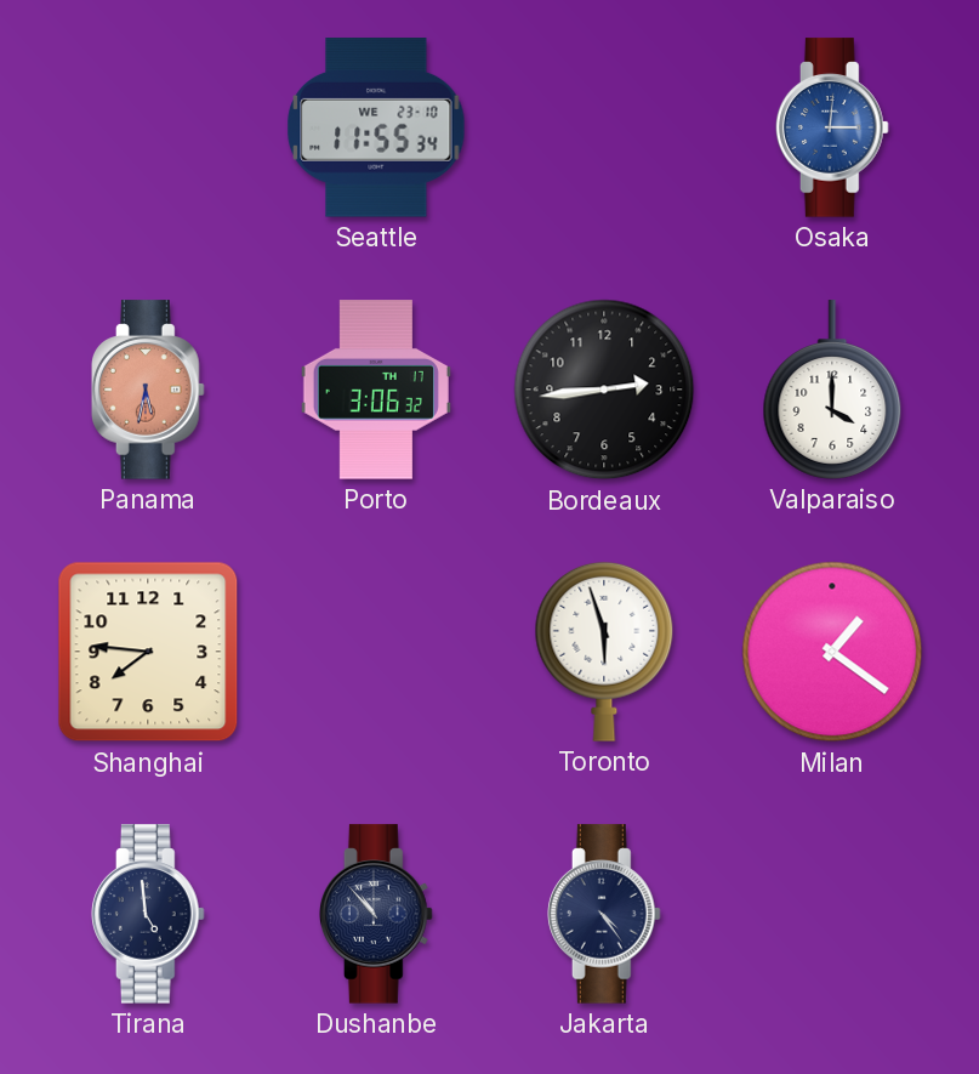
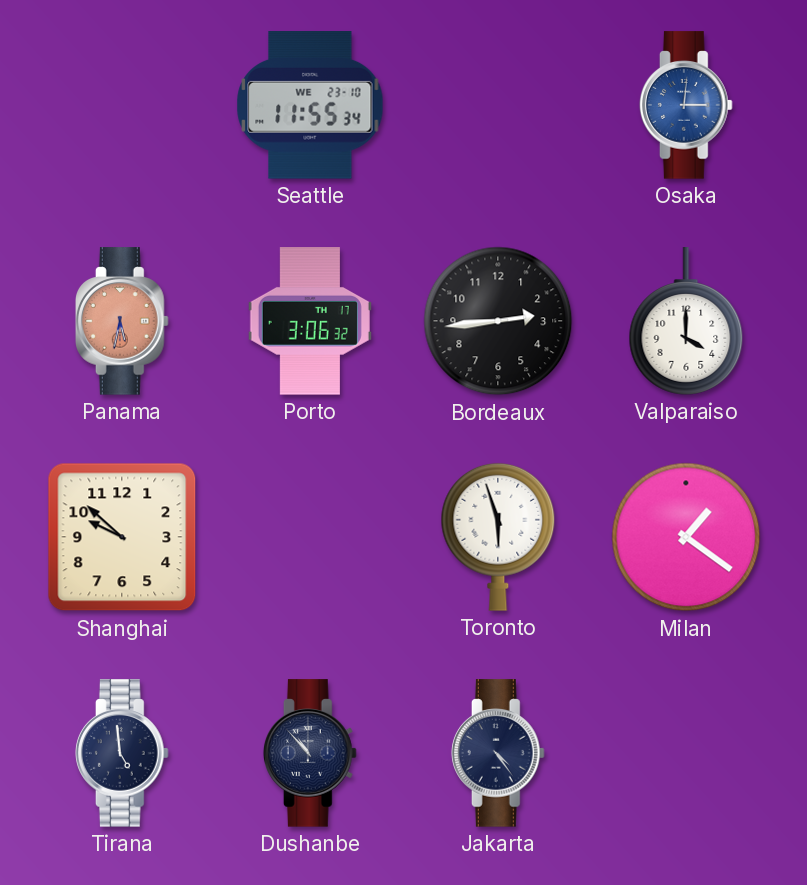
Shanghai: 7:46 -> 9:52 (122, 537)
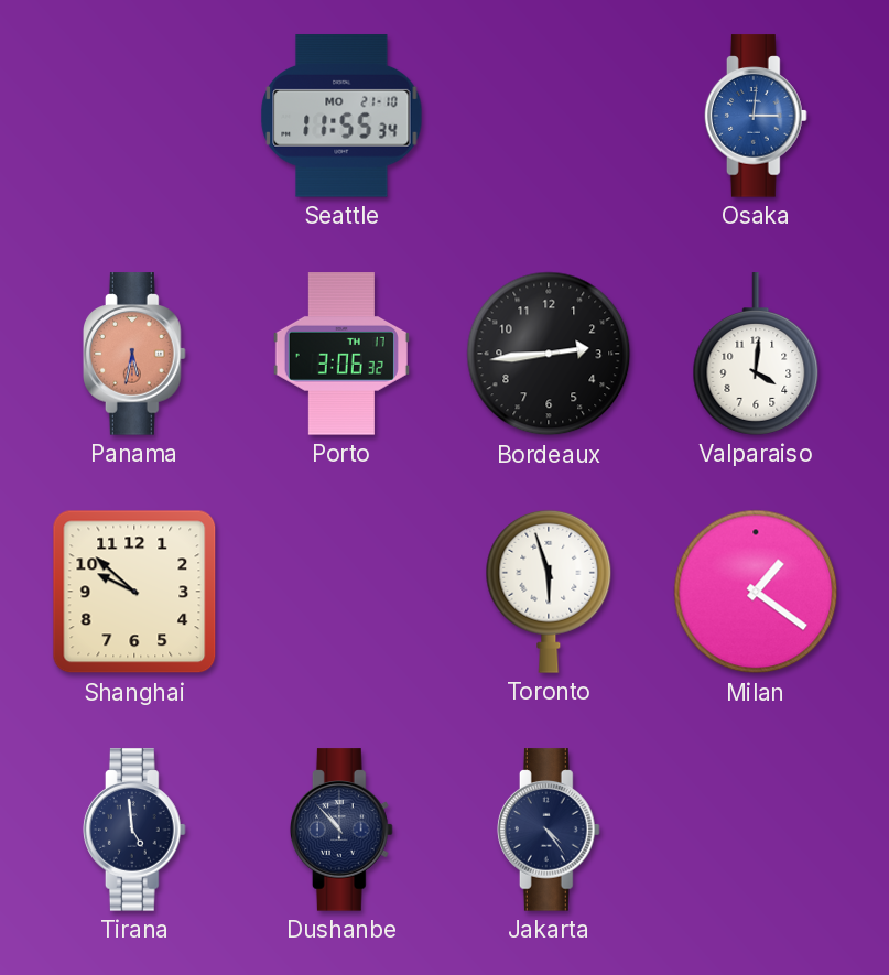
Seattle date: WE 23-10 -> MO 21-10 (341, 116)
Valparaiso: 4:00 -> 4:01 (756, 354)
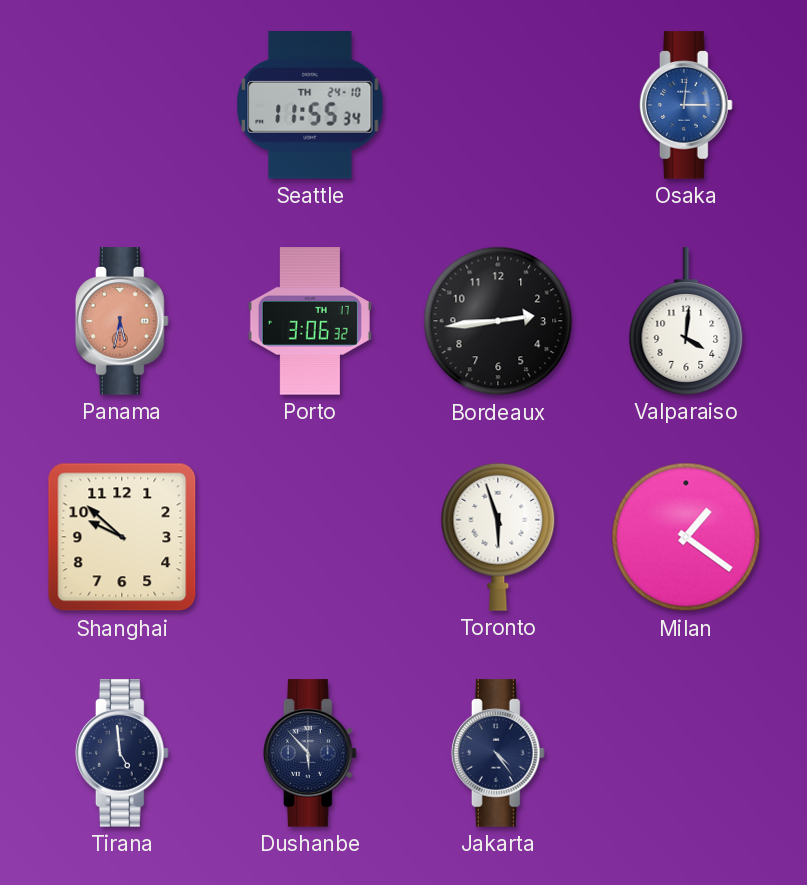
Seattle date: MO 21-10 -> TH 24-10 (310, 105)
Dushanbe: 10:53 -> 5:53 (310, 753)
